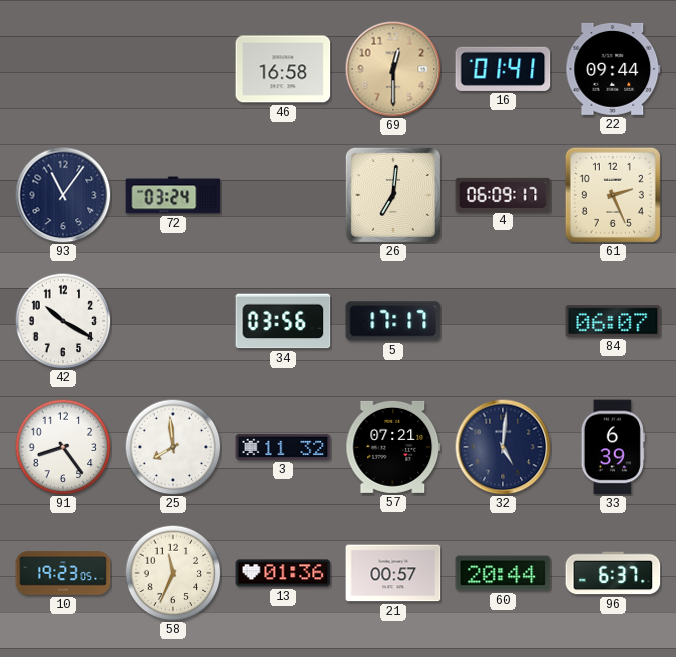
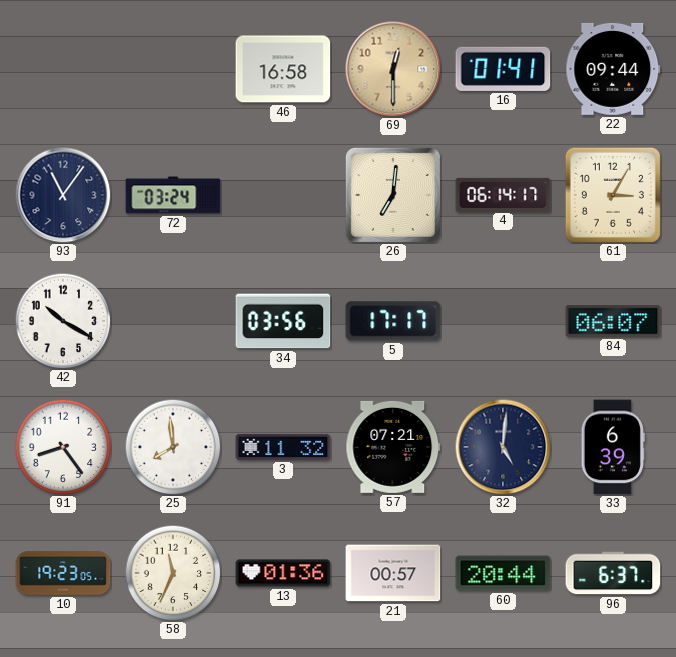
4: 06:09 -> 06:14 (503, 194)
61: 2:26 -> 3:05 (613, 195)
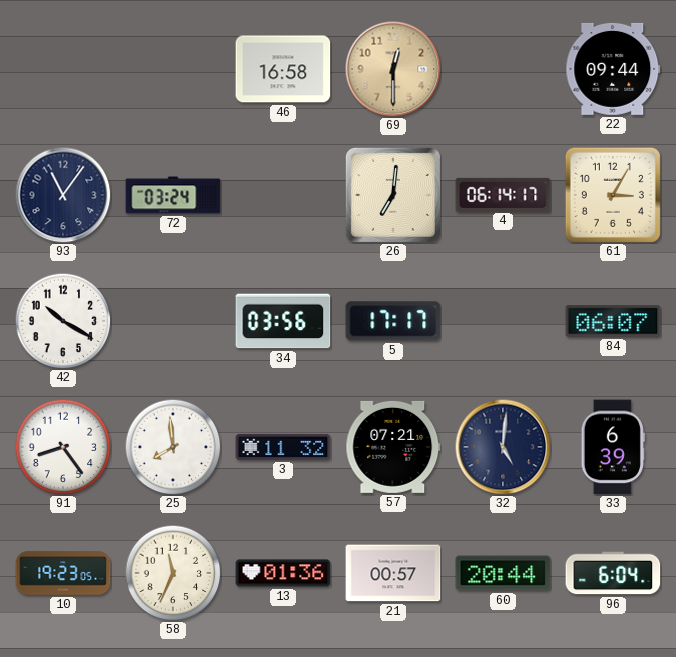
16: 01:41 -> none (503, 69)
96: 6:37 -> 6:04 (613, 573)
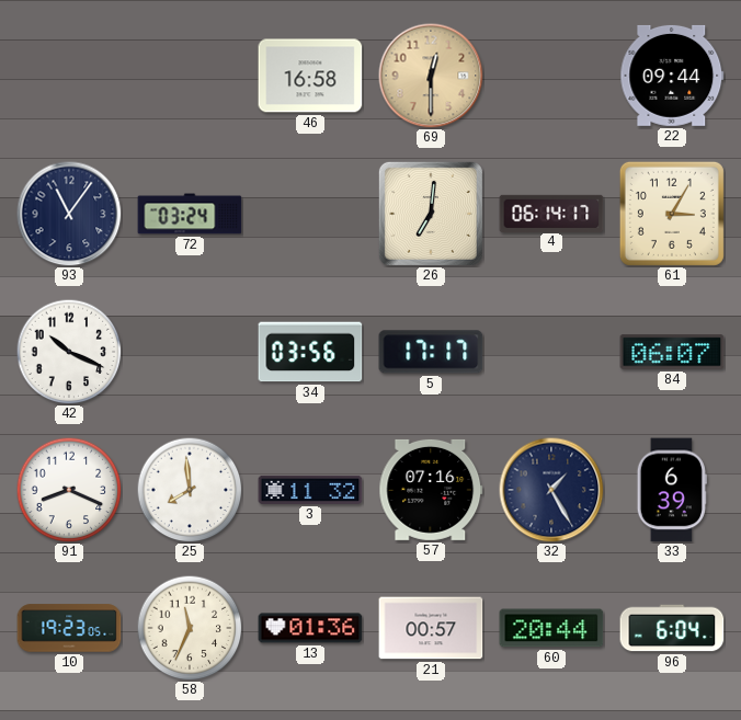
42: 10:20 -> 10:19 (69, 352)
91: 8:24 -> 8:19 (69, 490)
57: 07:21 -> 07:16 (431, 490)
32: 5:01 -> 1:25 (551, 490)
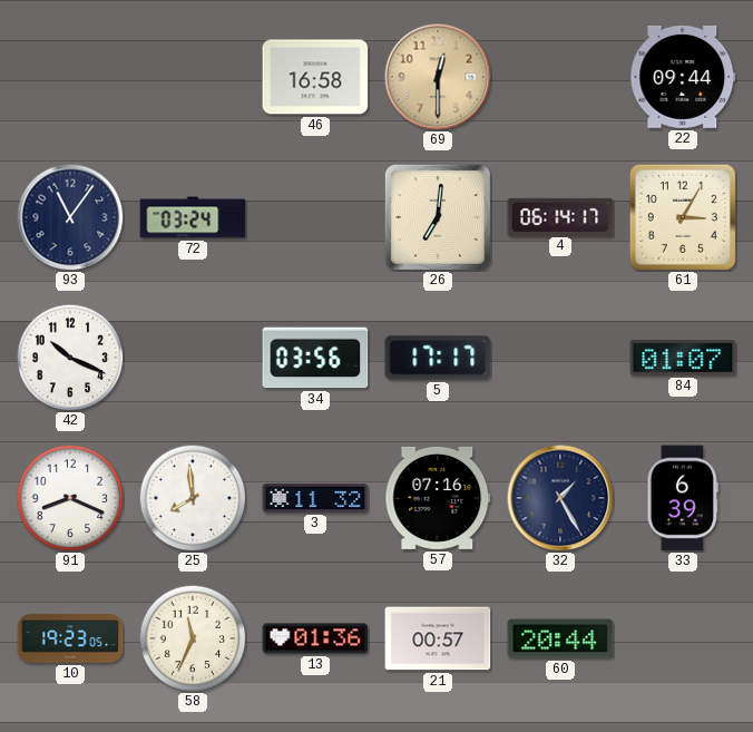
84: 06:07 -> 01:07 (683, 358)
96: 6:04 -> none (672, 628)
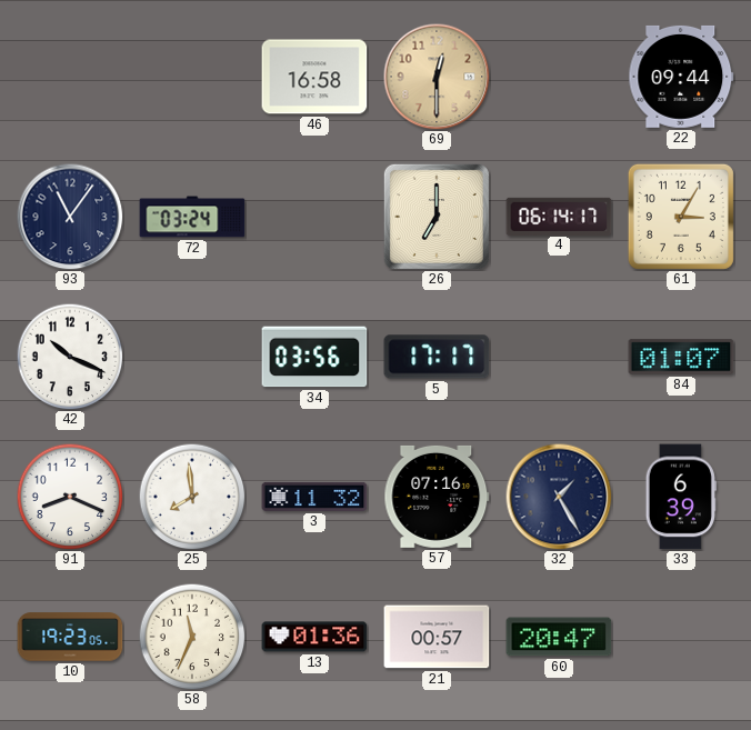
26: 7:01 -> 7:00 (437, 217)
60: 20:44 -> 20:47 (559, 637)
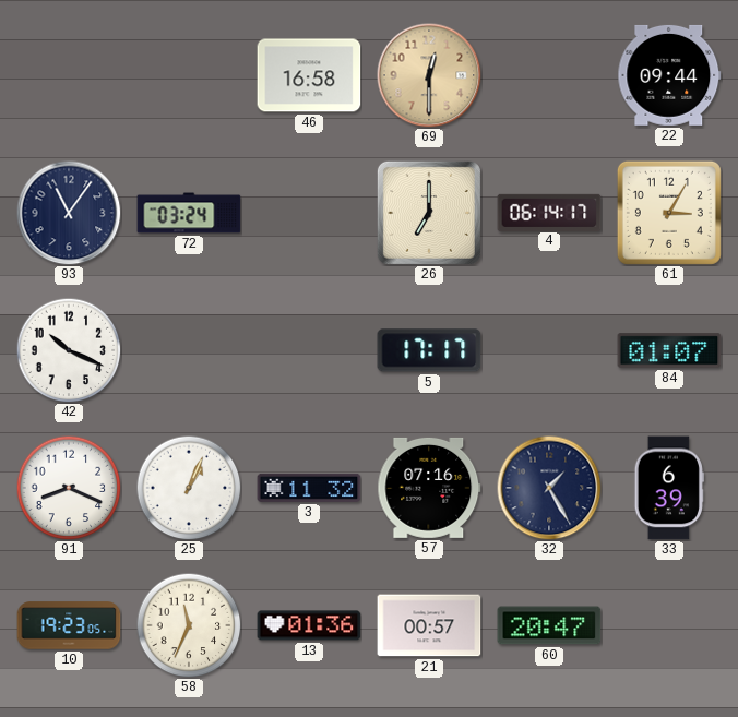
34: 03:56 -> none (314, 357)
25: 7:59 -> 1:04 (189, 488)
